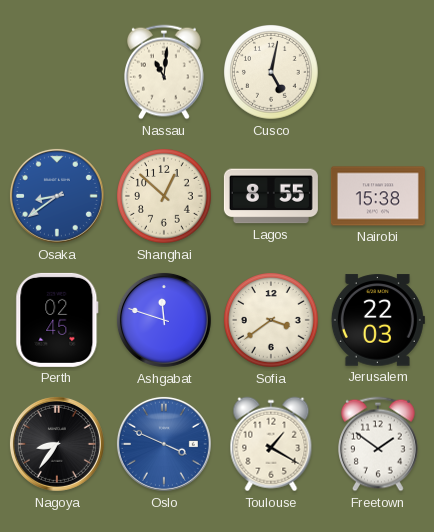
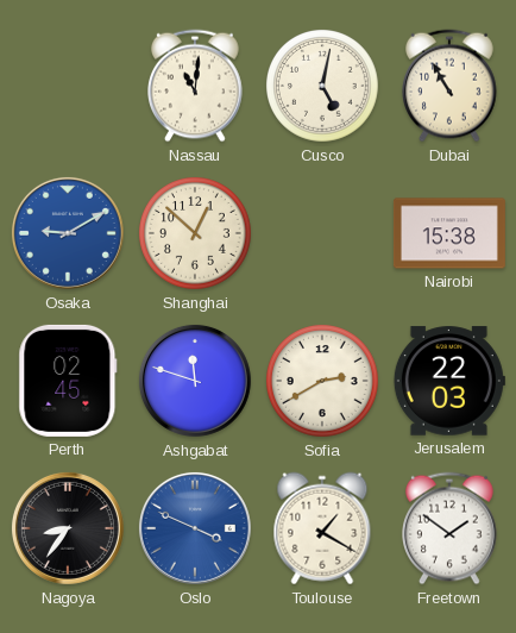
Dubai: none -> 10:55 (451, 86)
Osaka: 8:39 -> 9:10 (68, 233)
Lagos: 8:55 -> none (271, 196)
Sofia: 3:39 -> 2:40 (323, 382)
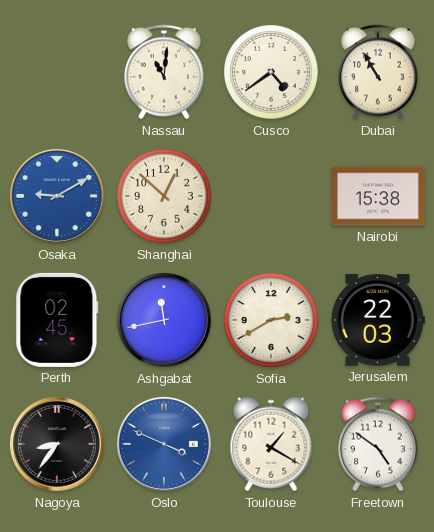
Cusco: 5:02 -> 4:39 (272, 73)
Ashgabat: 11:48 -> 11:43 (164, 320)
Freetown: 1:51 -> 4:51 (379, 444)
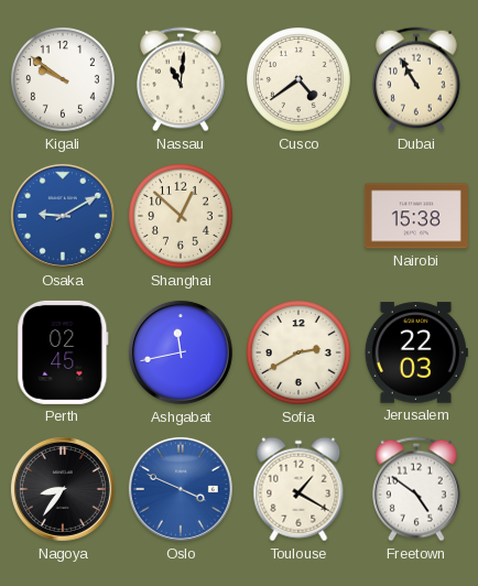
Kigali: none -> 9:51 (64, 80)
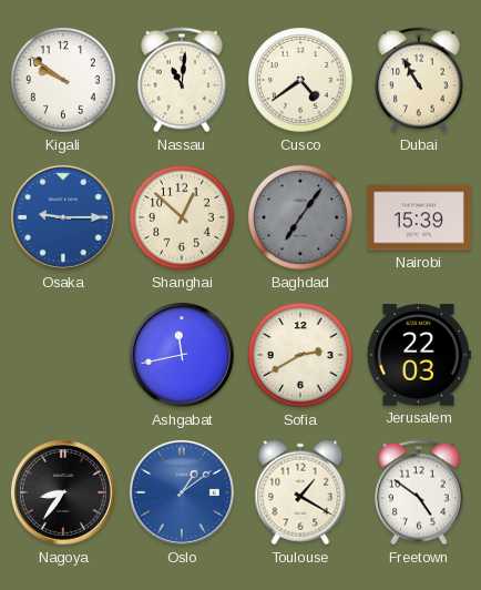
Osaka: 9:10 -> 9:15 (63, 217)
Baghdad: none -> 7:06 (301, 218)
Nairobi: 15:38 -> 15:39 (419, 217)
Perth: 02:45 -> none (63, 352)
Oslo: 3:49 -> 1:09 (182, 492)
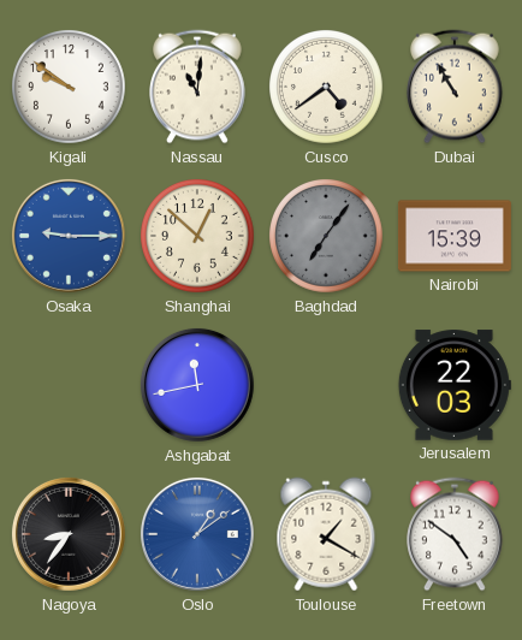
Sofia: 2:40 -> none (301, 356)
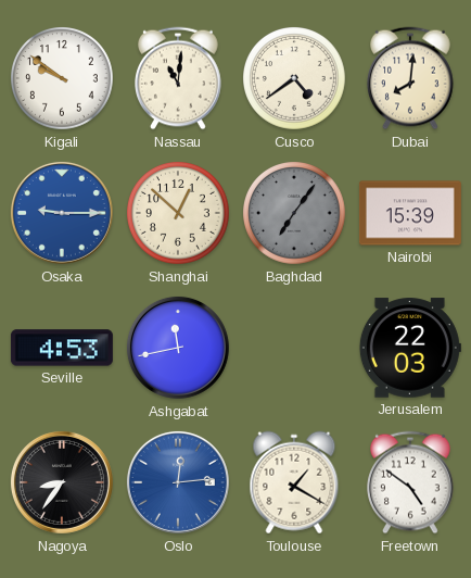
Dubai: 10:55 -> 8:01 (411, 78)
Seville: none -> 4:53 (62, 348)
Oslo: 1:09 -> 12:14 (178, 482)
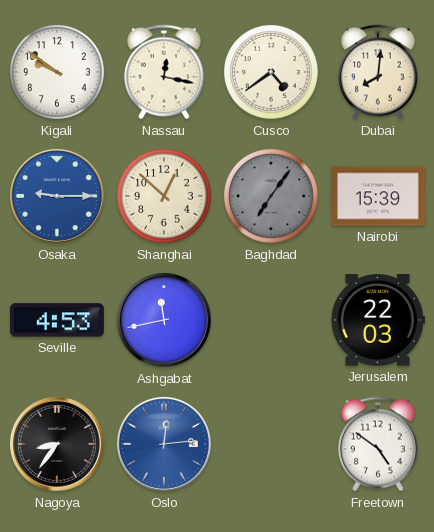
Nassau: 11:01 -> 12:17 (165, 72)
Toulouse: 1:20 -> none (294, 482)
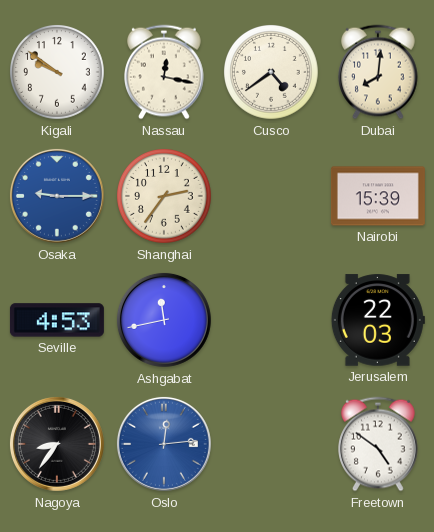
Shanghai: 12:52 -> 2:36 (165, 197)
Baghdad: 7:06 -> none (272, 197)
